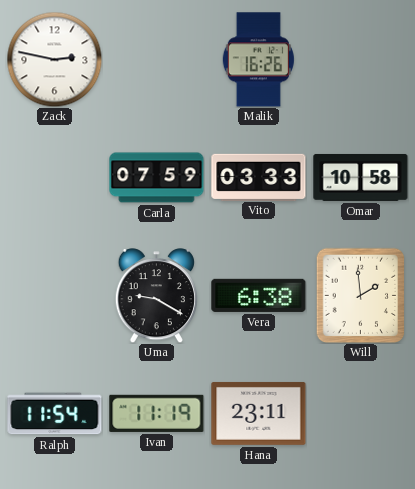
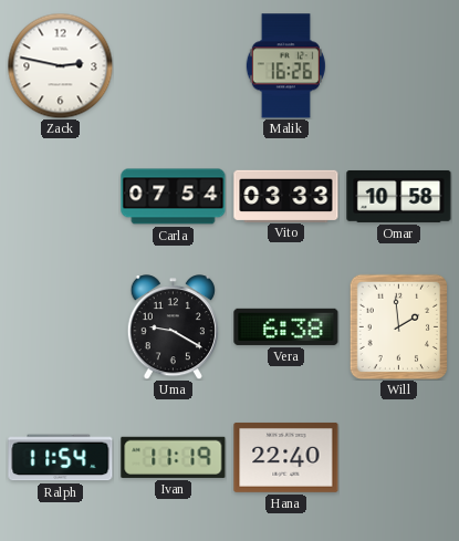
Carla: 07:59 -> 07:54 (174, 197)
Hana: 23:11 -> 22:40 (286, 457)
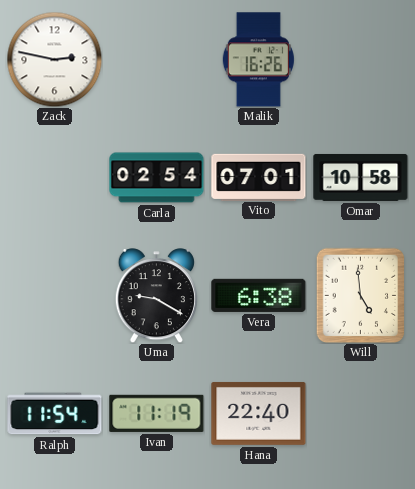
Carla: 07:54 -> 02:54 (157, 178)
Vito: 03:33 -> 07:01 (259, 177)
Will: 1:59 -> 4:59 (360, 295)
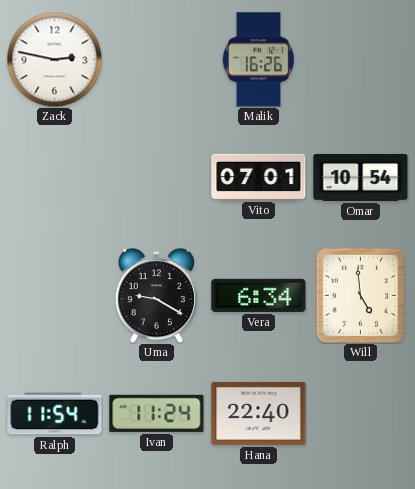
Carla: 02:54 -> none (157, 178)
Omar: 10:58 -> 10:54 (361, 177)
Vera: 6:38 -> 6:34 (259, 295)
Ivan: 11:19 -> 11:24 (157, 413)
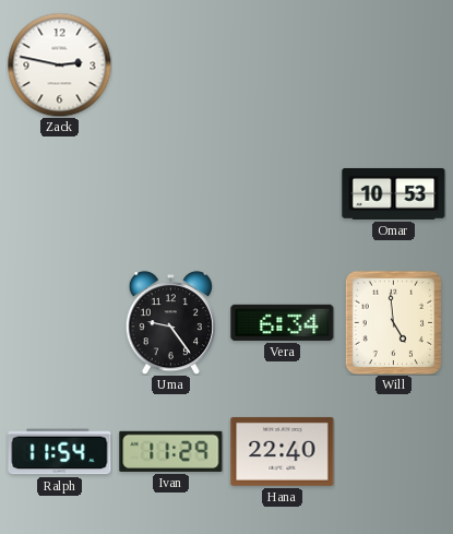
Malik: 16:26 -> none (258, 60)
Vito: 07:01 -> none (259, 177)
Omar: 10:54 -> 10:53 (394, 193)
Uma: 9:20 -> 9:24 (170, 323)
Ivan: 11:24 -> 11:29 (171, 451)
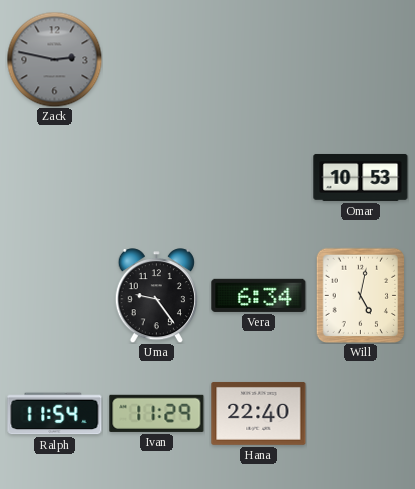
Zack dial: white -> grey (54, 59)
Will: 4:59 -> 5:02 (360, 295)
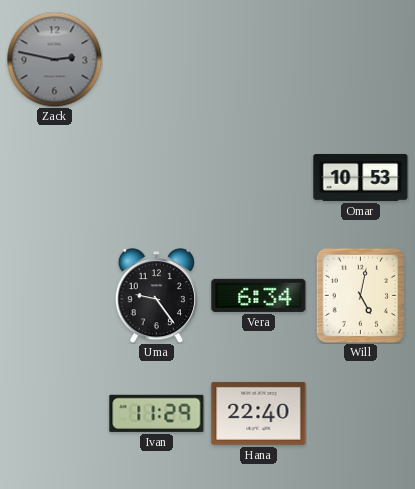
Ralph: 11:54 -> none (55, 414)
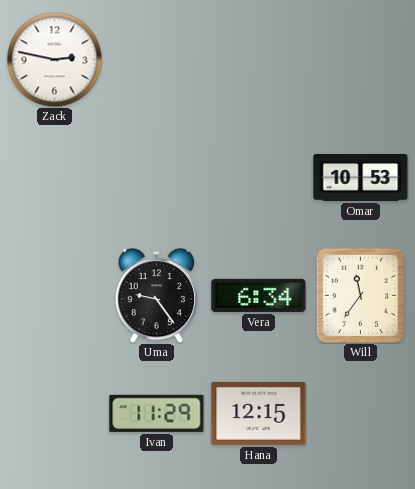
Zack dial: grey -> white (54, 59)
Will: 5:02 -> 11:36 (360, 295)
Hana: 22:40 -> 12:15 (259, 413)
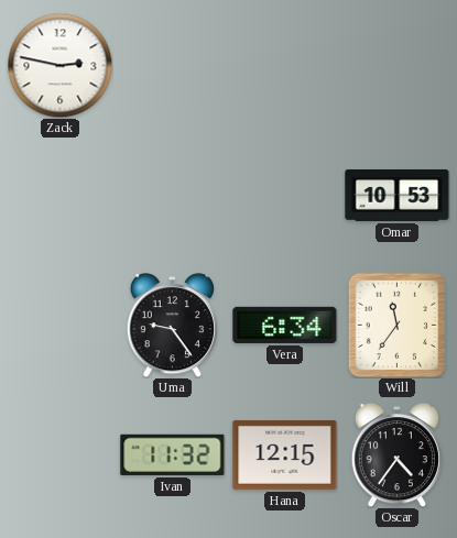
Ivan: 11:29 -> 11:32 (173, 454)
Oscar: none -> 4:36 (396, 455)
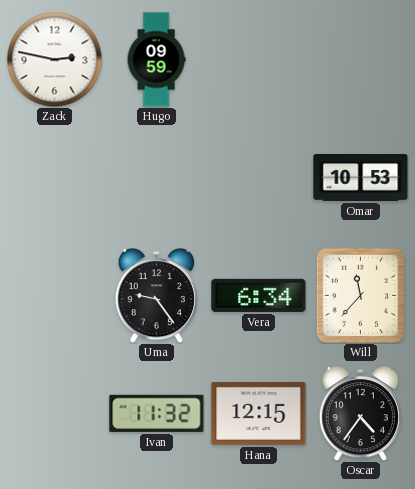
Hugo: none -> 09:59 (156, 60)
Will: 11:36 -> 11:37 (360, 295)
